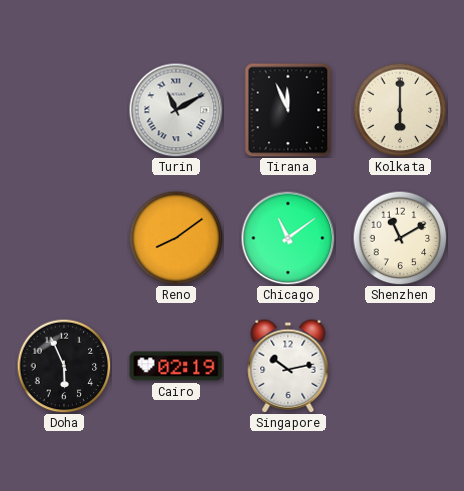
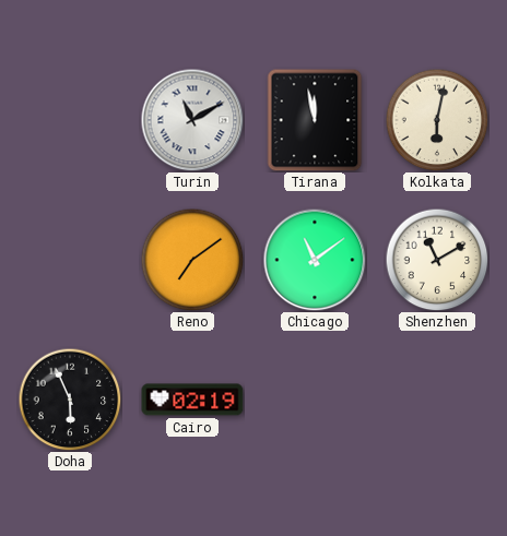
Tirana: 11:56 -> 11:58 (315, 120)
Kolkata: 6:00 -> 6:02 (437, 120)
Reno: 8:09 -> 7:09 (192, 260)
Singapore: 10:13 -> none (288, 366)
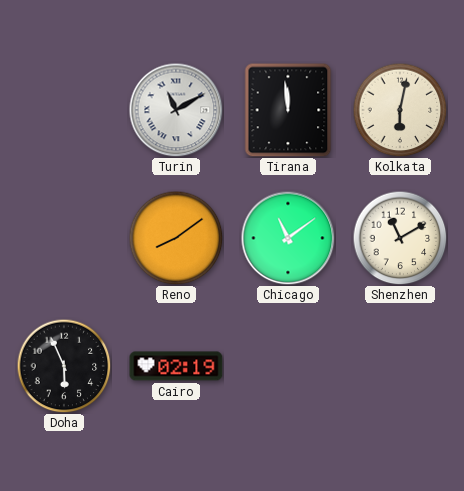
Tirana: 11:58 -> 11:59 (288, 110)
Reno: 7:09 -> 8:09 (176, 238)
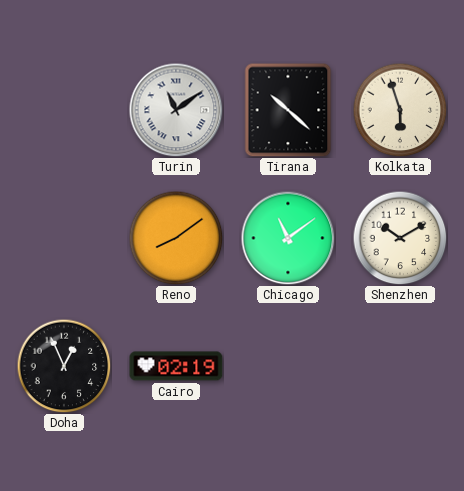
Turin: 11:10 -> 11:09 (176, 110)
Tirana: 11:59 -> 10:22 (288, 110)
Kolkata: 6:02 -> 5:57 (400, 110)
Shenzhen: 11:10 -> 10:10 (400, 238)
Doha: 5:56 -> 12:56 (64, 366)
